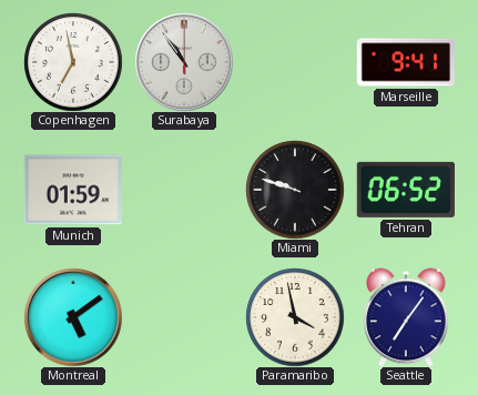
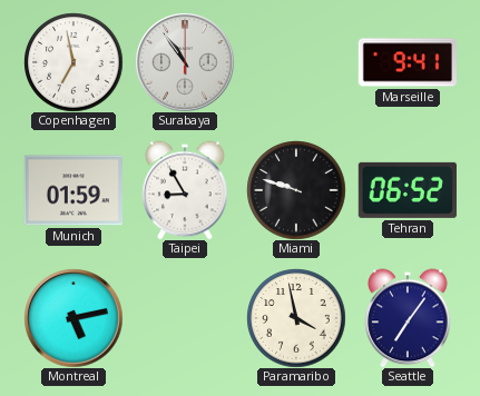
Taipei: none -> 8:55 (185, 190)
Montreal: 5:09 -> 5:13 (74, 318)
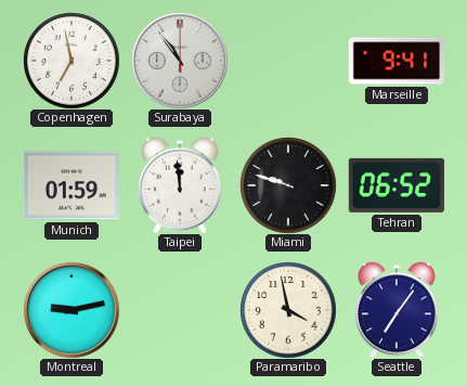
Taipei: 8:55 -> 11:59 (180, 185)
Montreal: 5:13 -> 9:13 (72, 310)
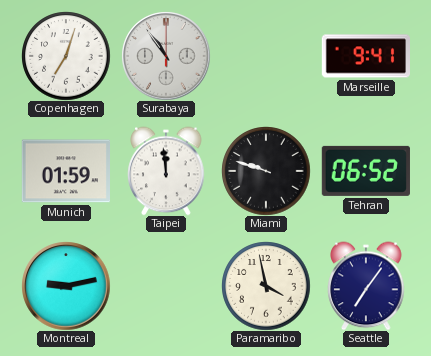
Copenhagen: 6:58 -> 7:03 (66, 56)
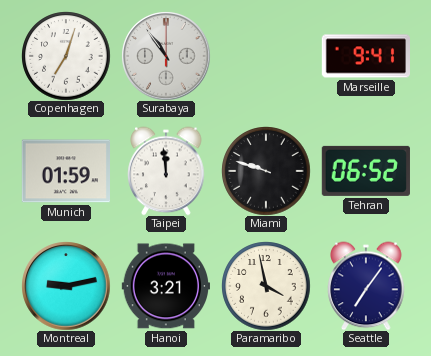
Hanoi: none -> 3:21 (165, 286)
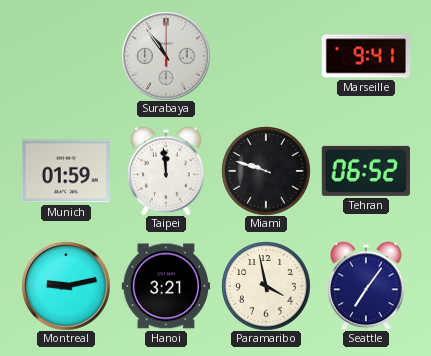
Copenhagen: 7:03 -> none (66, 56)
